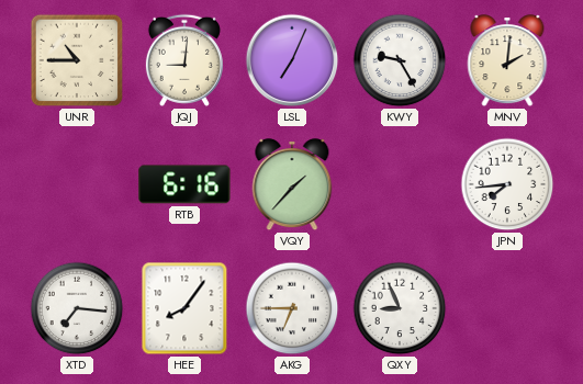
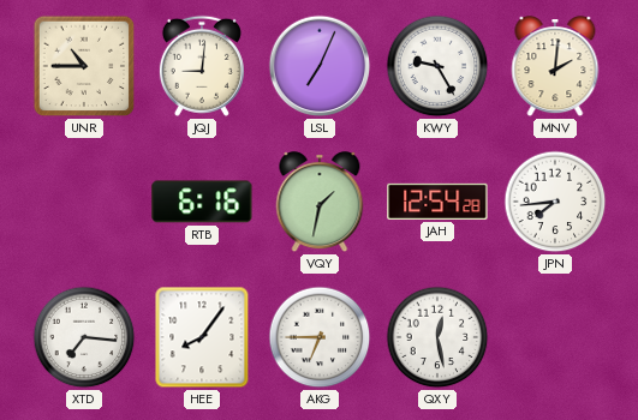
VQY: 1:37 -> 1:32 (320, 203)
JAH: none -> 12:54 (437, 202)
QXY: 8:56 -> 12:28 (437, 337)
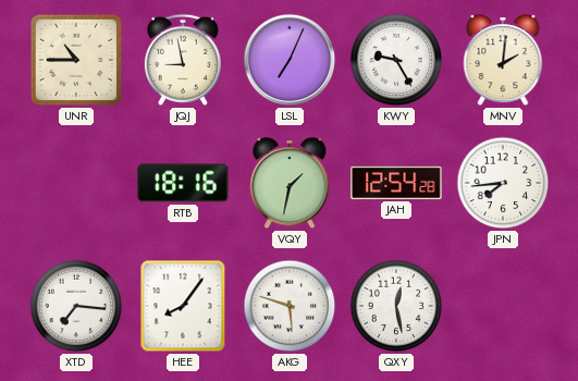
JQJ: 9:01 -> 8:58 (183, 60)
RTB: 6:16 -> 18:16 (183, 183)
AKG: 6:45 -> 5:48 (290, 306)
